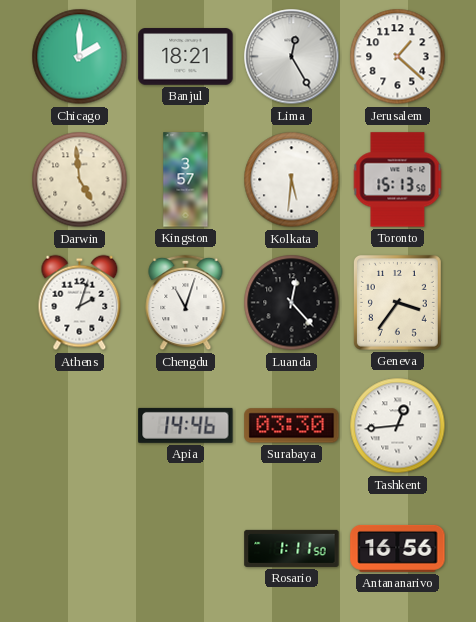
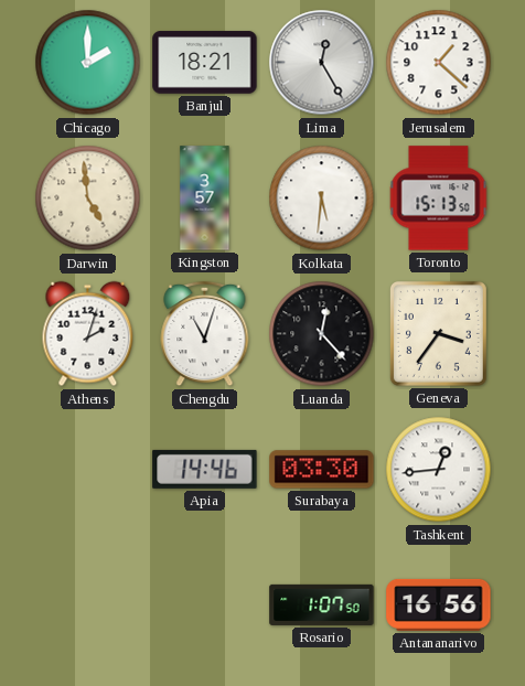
Rosario: 1:11 -> 1:07 (322, 604)
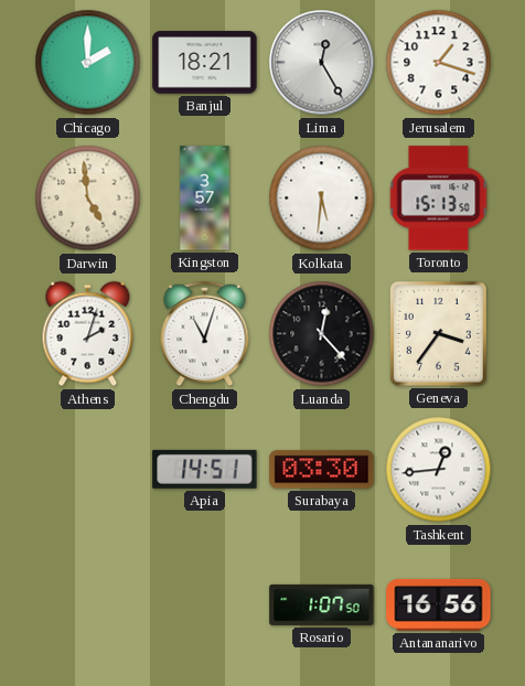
Jerusalem: 1:22 -> 1:18 (439, 63)
Apia: 14:46 -> 14:51 (205, 469)
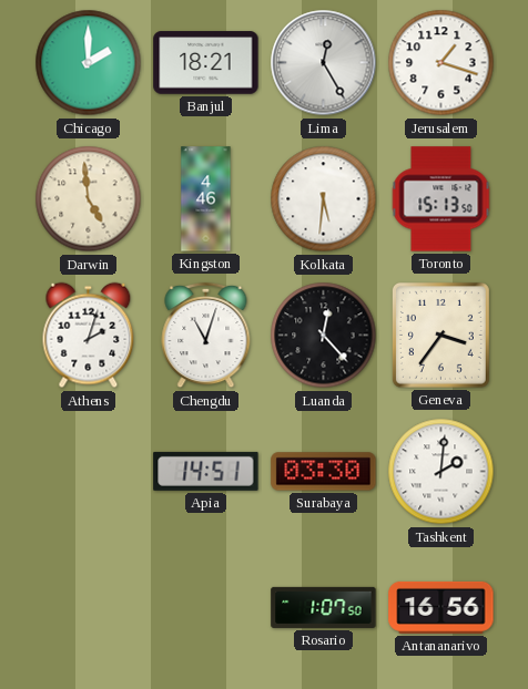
Kingston: 3:57 -> 4:46 (206, 199)
Tashkent: 12:44 -> 2:01 (441, 472)
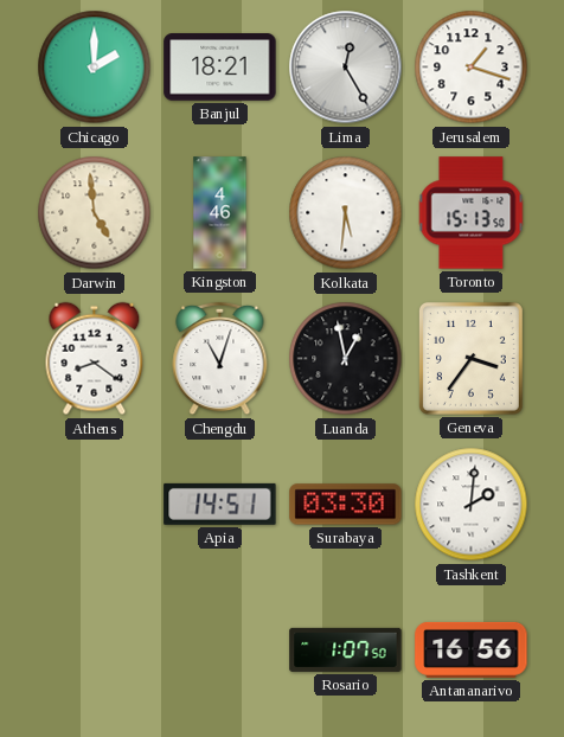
Athens: 2:03 -> 8:21 (95, 359)
Luanda: 12:23 -> 12:58 (346, 359)
